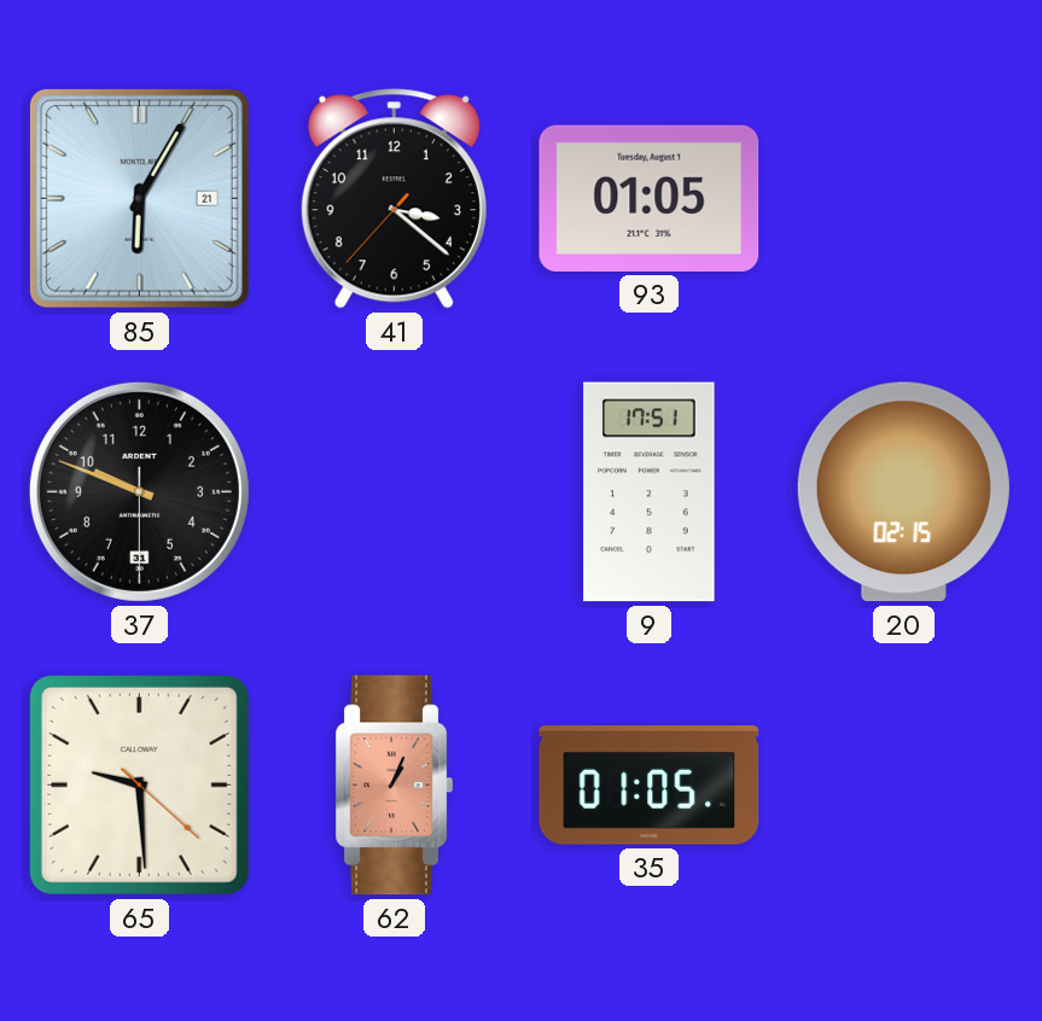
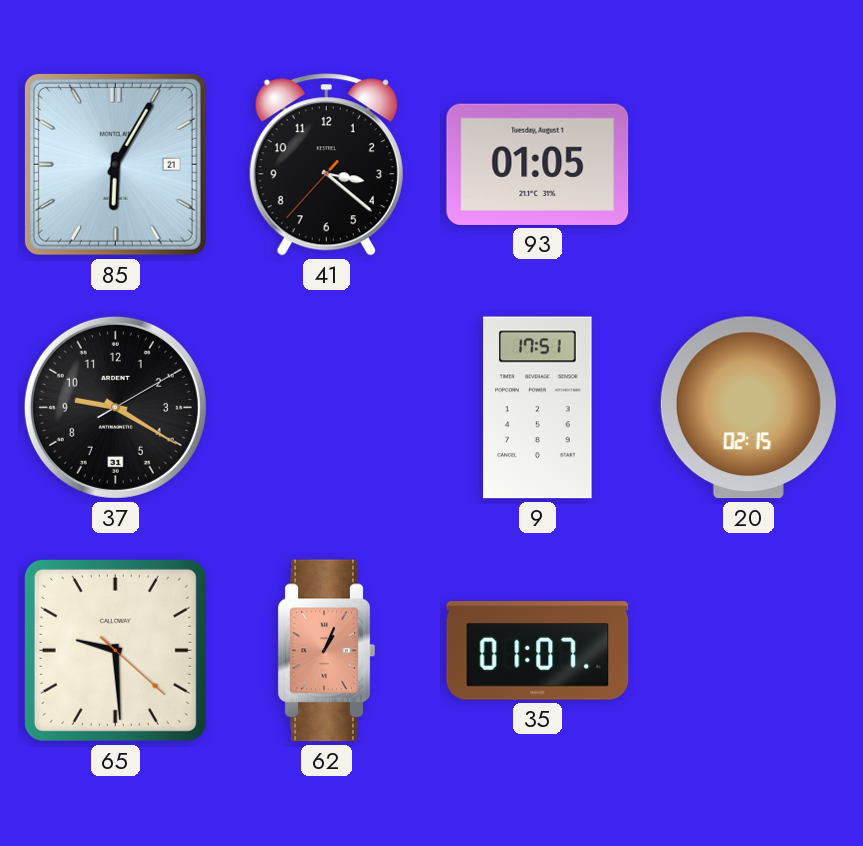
37: 9:48 -> 9:20 (115, 407)
35: 01:05 -> 01:07 (538, 651)
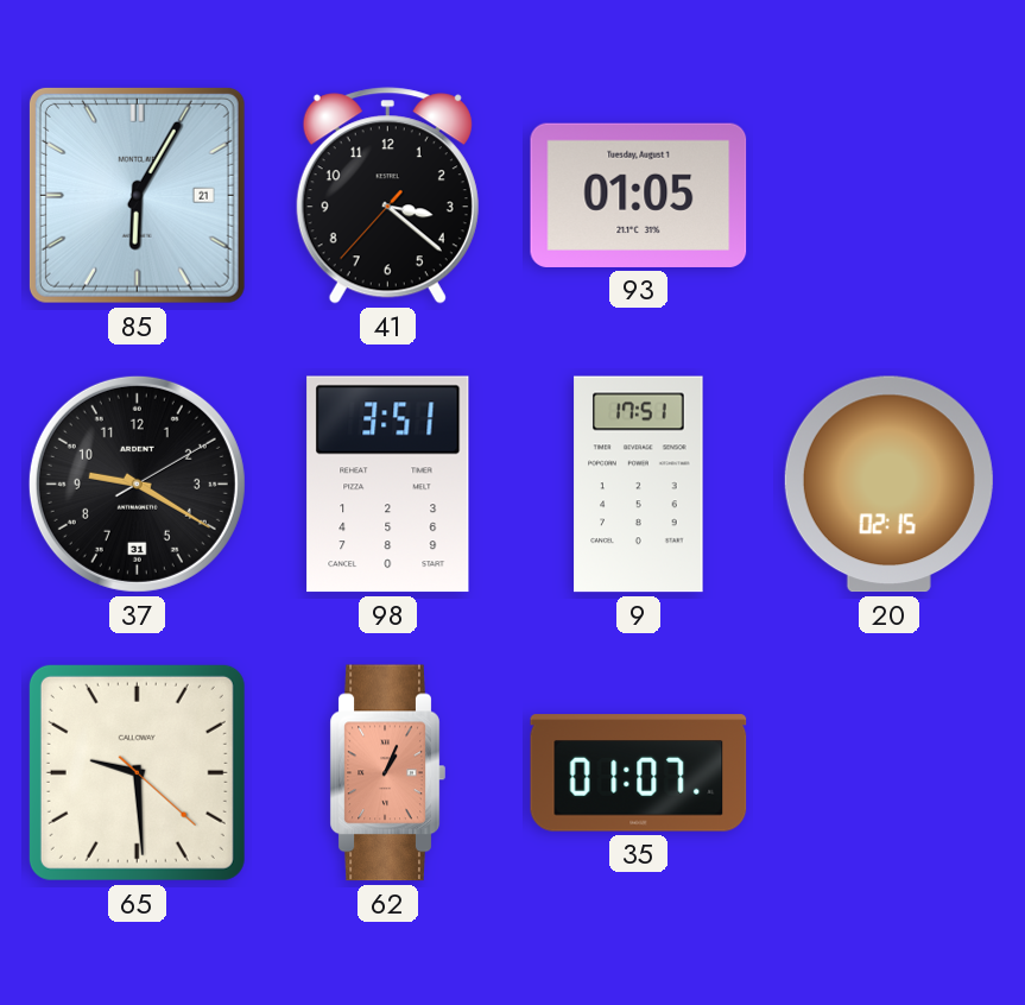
98: none -> 3:51 (388, 485)
